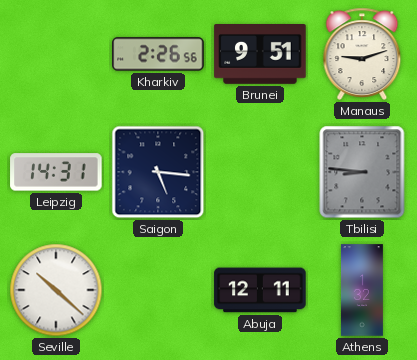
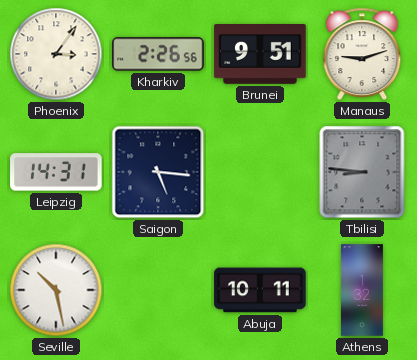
Phoenix: none -> 3:06 (56, 54)
Seville: 10:22 -> 10:28 (56, 290)
Abuja: 12:11 -> 10:11 (260, 290)
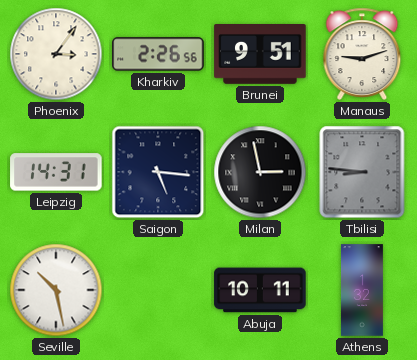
Milan: none -> 2:58 (260, 172)
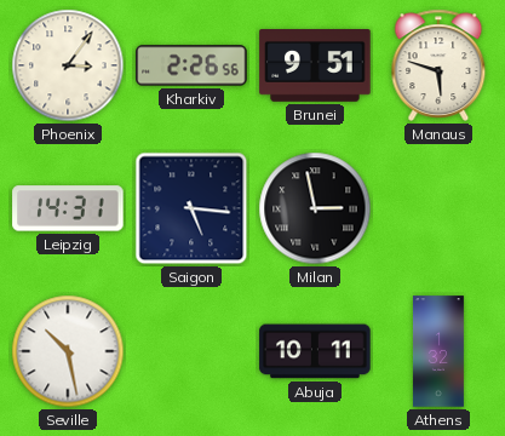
Manaus: 9:12 -> 5:48 (438, 65)
Tbilisi: 8:46 -> none (362, 172)
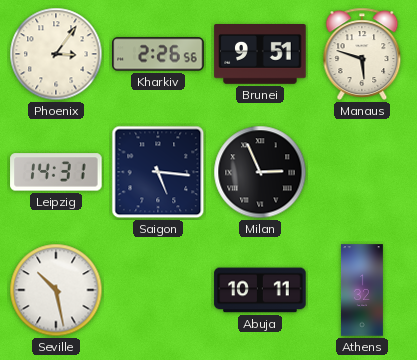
Milan: 2:58 -> 2:56 (260, 172)
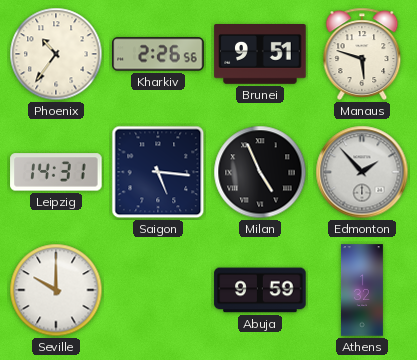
Phoenix: 3:06 -> 10:36 (56, 54)
Milan: 2:56 -> 4:56 (260, 172)
Edmonton: none -> 1:53 (362, 172)
Seville: 10:28 -> 10:00 (56, 290)
Abuja: 10:11 -> 9:59 (260, 290)
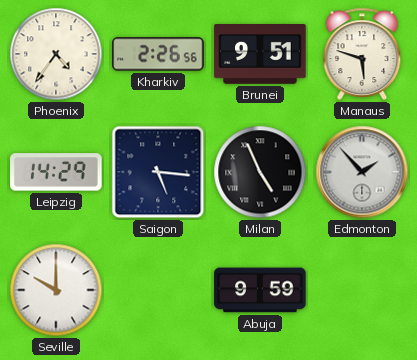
Phoenix: 10:36 -> 4:36 (56, 54)
Leipzig: 14:31 -> 14:29 (56, 172)
Athens: 1:32 -> none (362, 290)
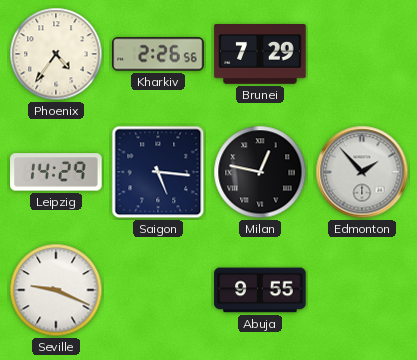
Brunei: 9:51 -> 7:29 (260, 55)
Manaus: 5:48 -> none (362, 54)
Milan: 4:56 -> 12:47 (260, 172)
Seville: 10:00 -> 9:19 (56, 290)
Abuja: 9:59 -> 9:55 (260, 290)
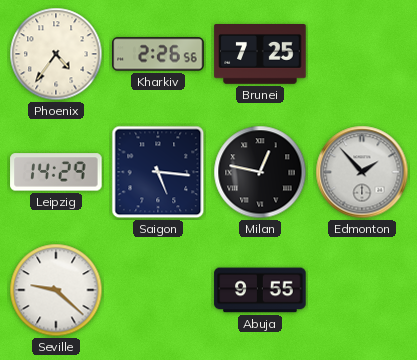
Brunei: 7:29 -> 7:25 (260, 55)
Seville: 9:19 -> 9:22 (56, 290)
